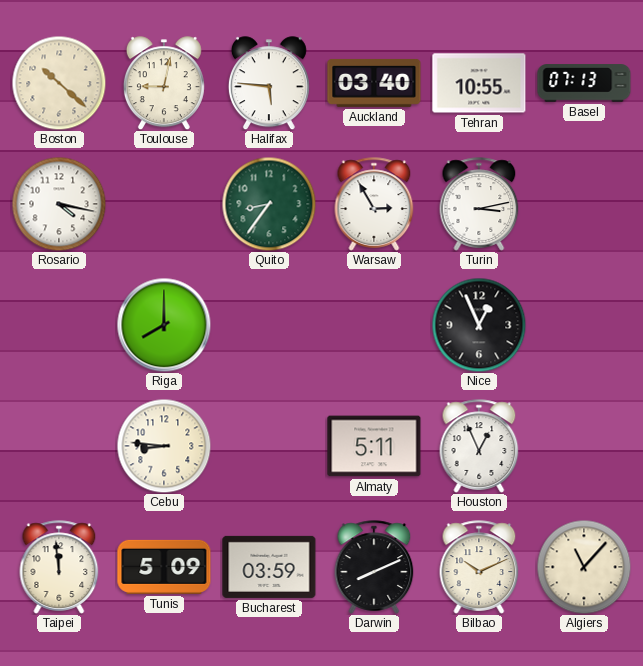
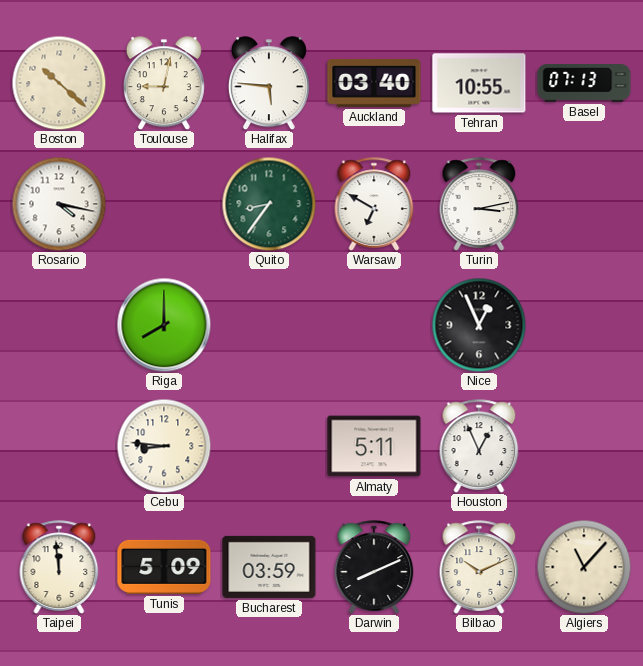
Warsaw: 2:55 -> 6:50 (374, 204)
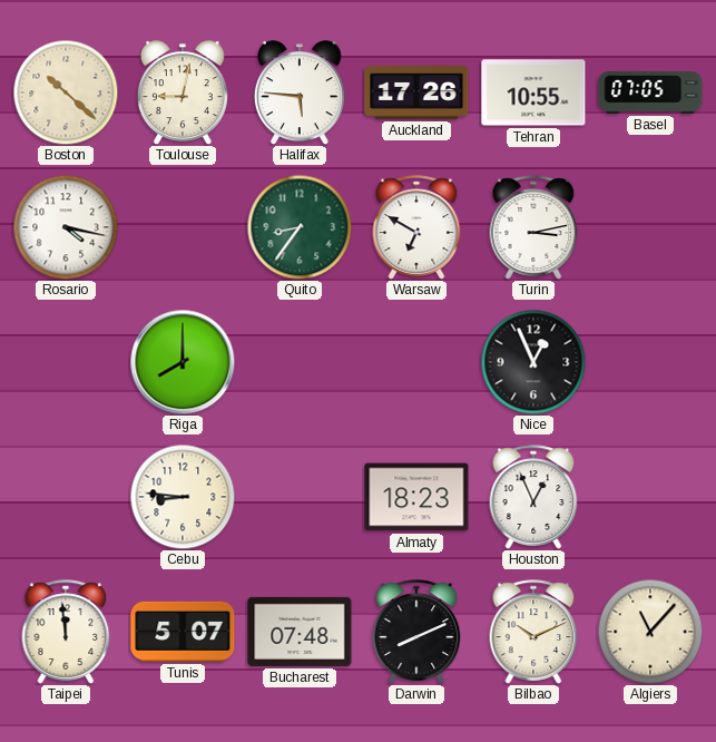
Auckland: 03:40 -> 17:26 (416, 92)
Basel: 07:13 -> 07:05 (650, 92)
Almaty: 5:11 -> 18:23 (416, 497)
Tunis: 5:09 -> 5:07 (183, 632)
Bucharest: 03:59 -> 07:48 (300, 632)
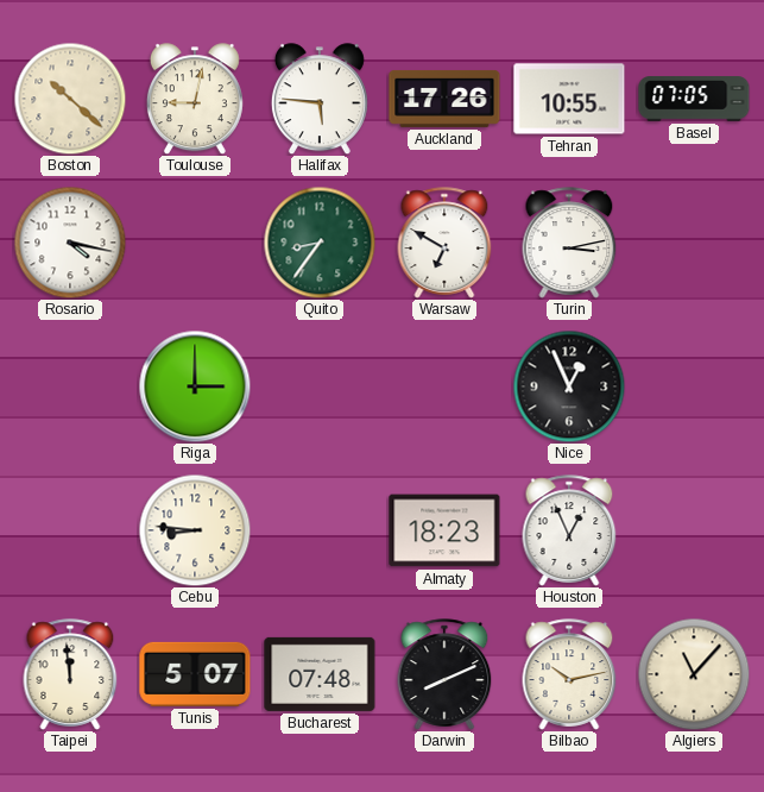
Riga: 8:00 -> 3:00 (195, 386)
Bilbao: 10:11 -> 10:13 (569, 674)
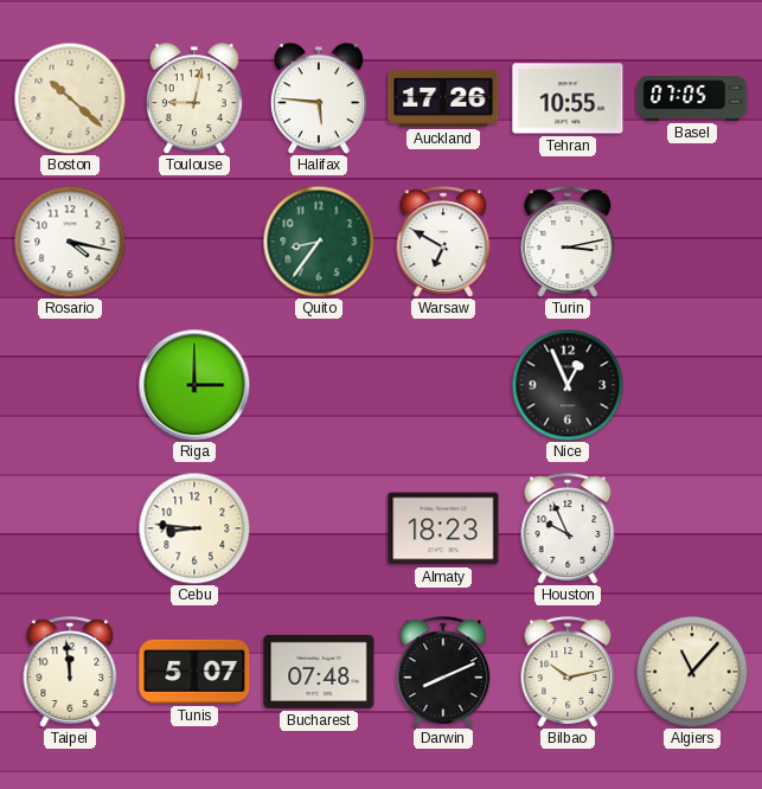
Houston: 12:56 -> 9:56 (568, 528)
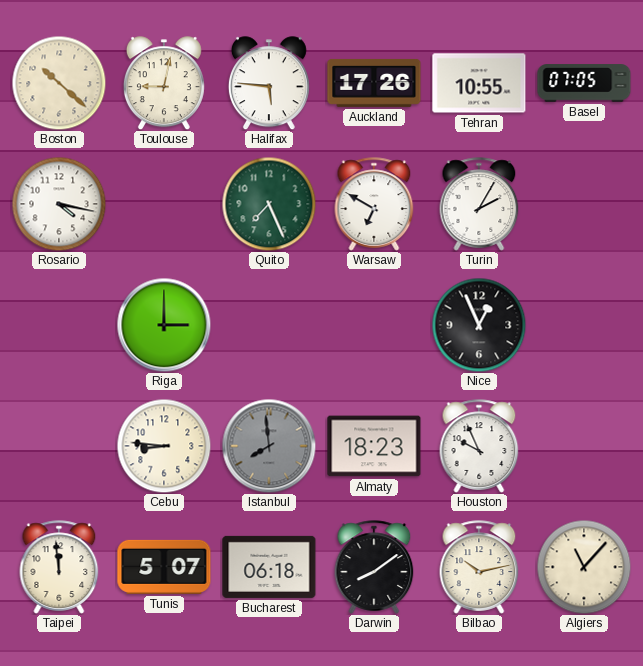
Quito: 8:36 -> 7:26 (269, 204)
Turin: 3:13 -> 2:05 (479, 204)
Istanbul: none -> 7:59 (269, 446)
Bucharest: 07:48 -> 06:18 (269, 567)
Darwin: 8:11 -> 8:09 (374, 567)
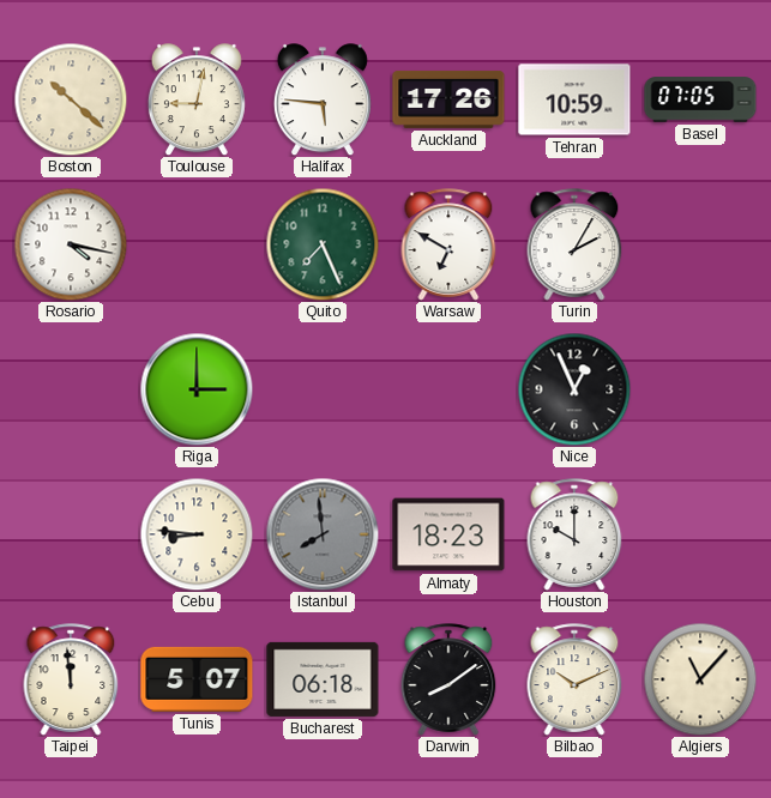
Tehran: 10:55 -> 10:59 (574, 99)
Houston: 9:56 -> 10:00 (574, 534)
Bilbao: 10:13 -> 10:11 (574, 679)
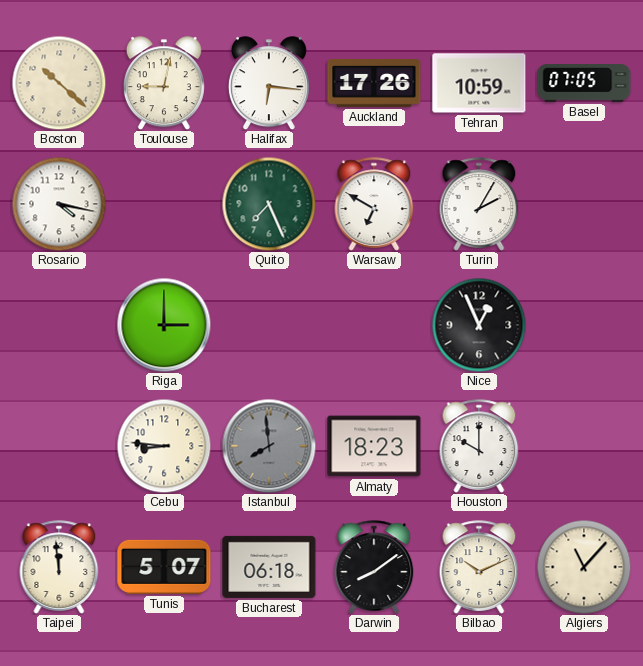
Halifax: 5:46 -> 6:16 (269, 83)
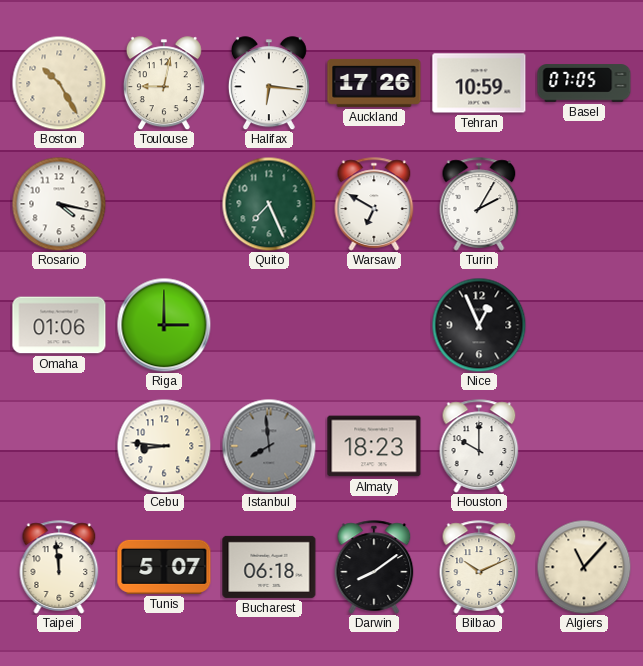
Boston: 10:22 -> 10:25 (59, 83)
Omaha: none -> 01:06 (59, 325)
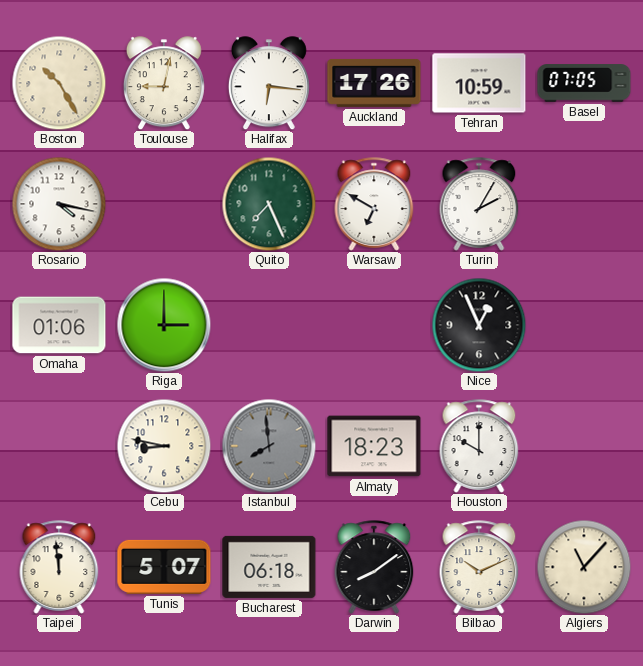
Cebu: 8:46 -> 8:47 (164, 446)
